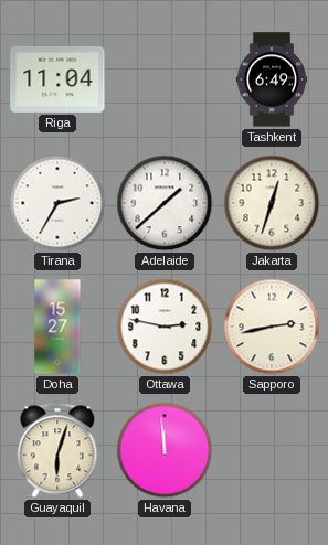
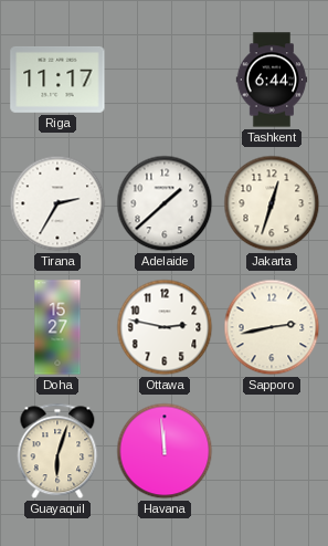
Riga: 11:04 -> 11:17 (57, 80)
Tashkent: 6:49 -> 6:44 (272, 80)
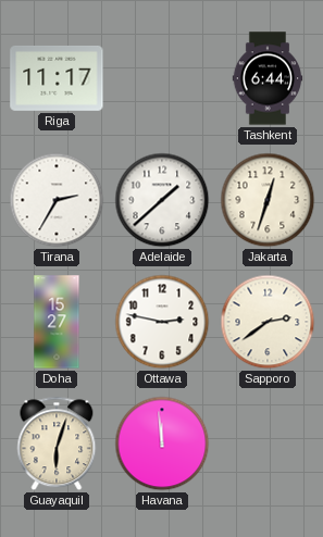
Sapporo: 2:43 -> 2:39 (268, 322)
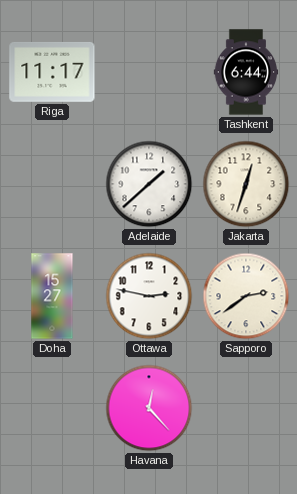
Tirana: 2:35 -> none (57, 200)
Guayaquil: 6:03 -> none (57, 444)
Havana: 11:59 -> 12:23 (149, 408)
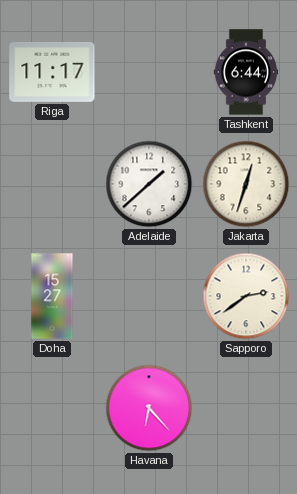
Ottawa: 2:47 -> none (149, 296)
Havana: 12:23 -> 6:23 (149, 408)
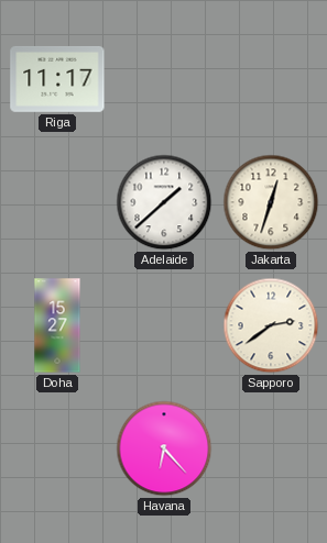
Tashkent: 6:44 -> none (246, 72)
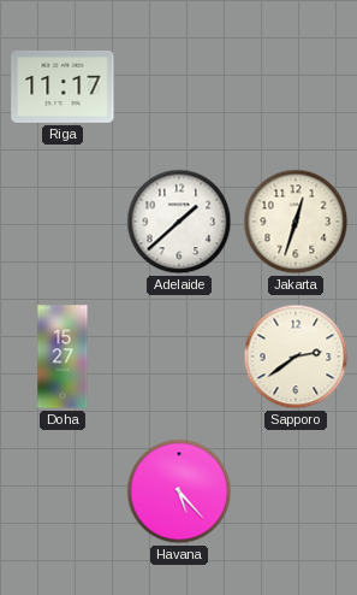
Havana: 6:23 -> 5:23 (179, 491)
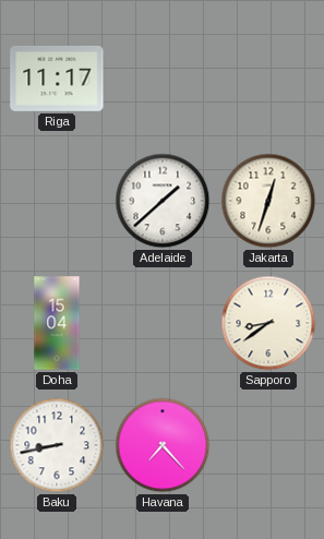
Doha: 15:27 -> 15:04 (57, 323)
Sapporo: 2:39 -> 8:39 (268, 323)
Baku: none -> 8:43 (57, 445)
Havana: 5:23 -> 7:23 (163, 445)
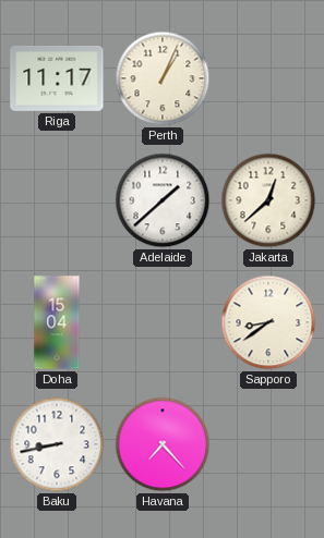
Perth: none -> 1:04 (163, 78)
Jakarta: 12:33 -> 12:38 (268, 200)
